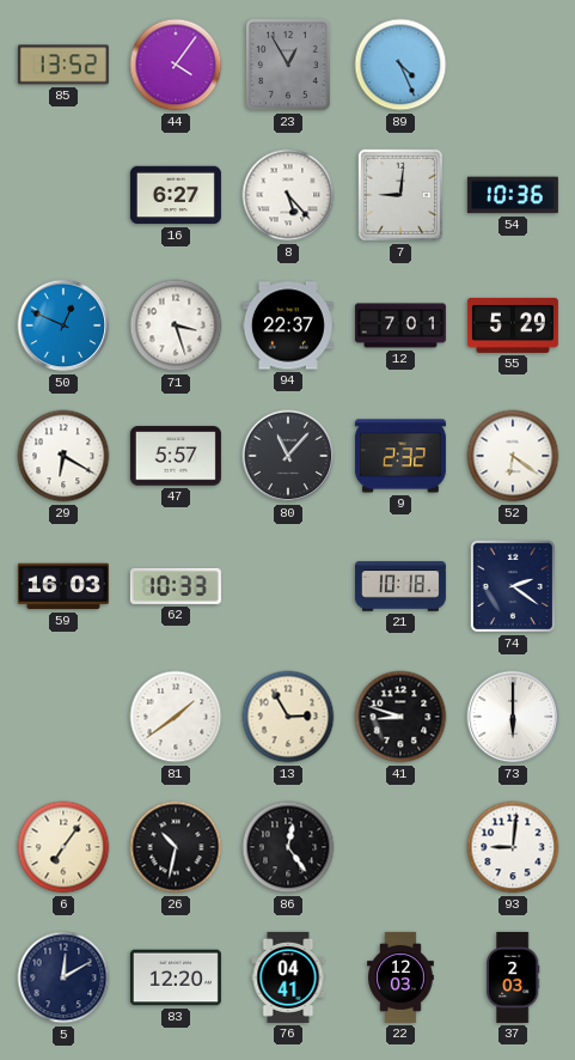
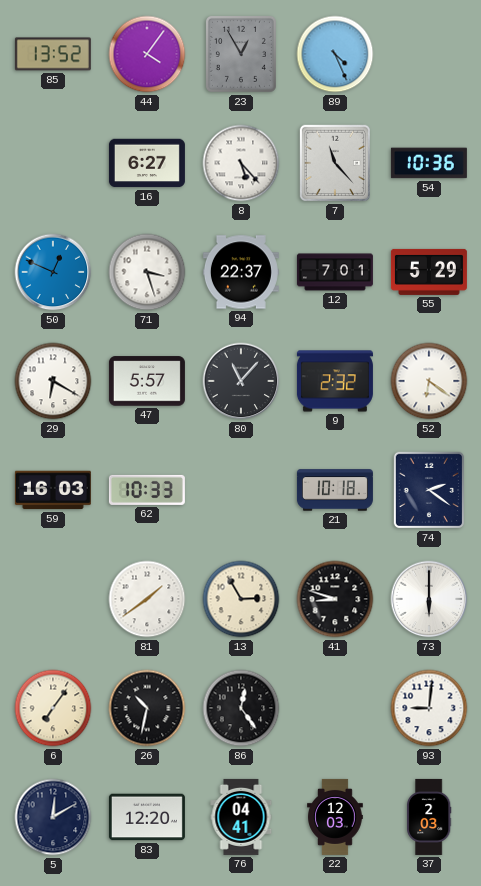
7: 9:01 -> 11:23 (334, 163)
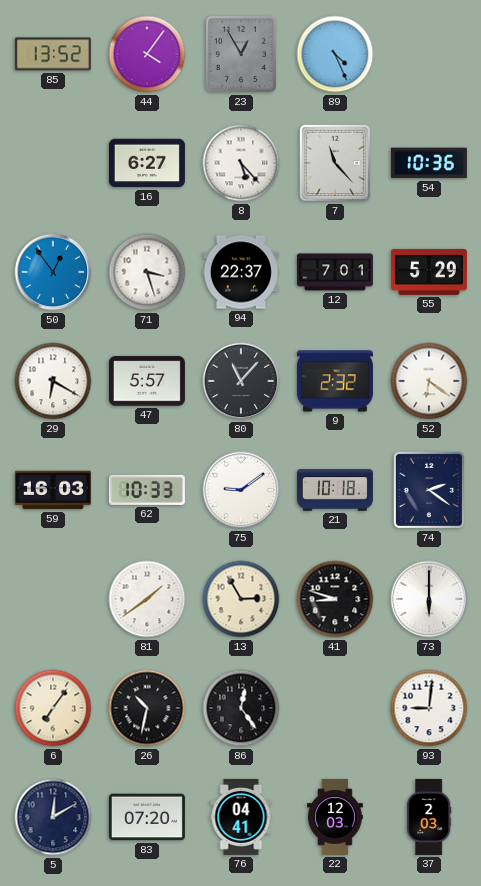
50: 12:49 -> 12:54 (53, 272)
75: none -> 9:09 (241, 490)
83: 12:20 -> 07:20 (147, 817)
